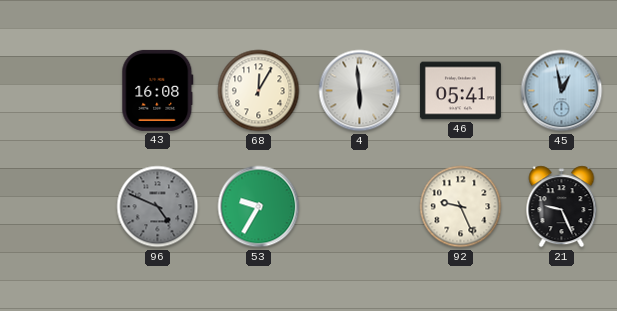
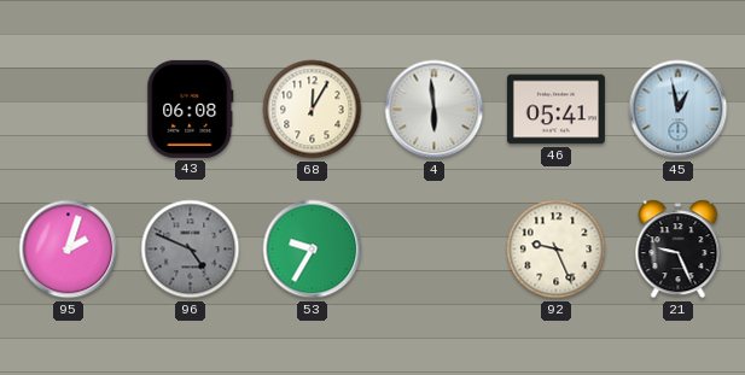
43: 16:08 -> 06:08 (191, 109)
95: none -> 2:03 (69, 250)
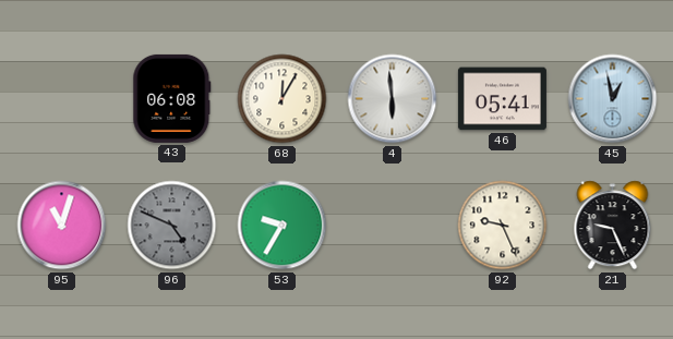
95: 2:03 -> 11:03 (62, 226)
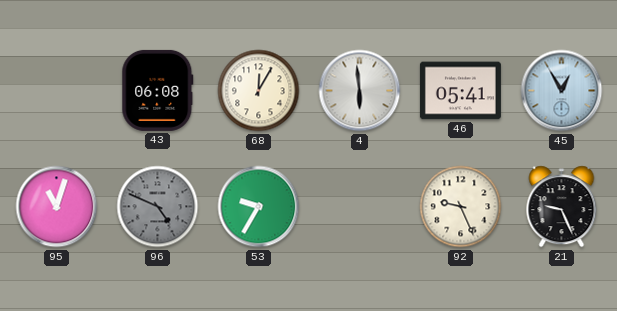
45: 12:58 -> 12:55 (562, 91)
